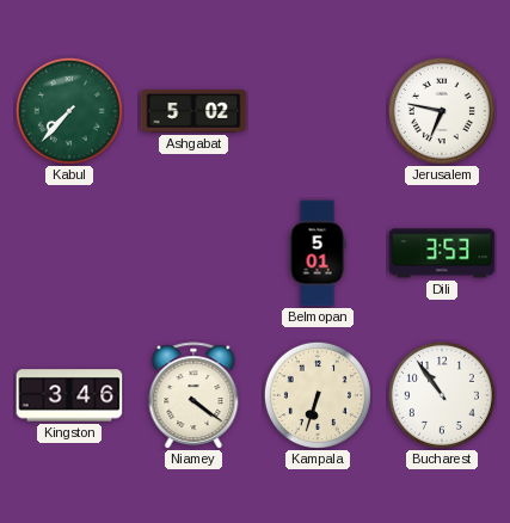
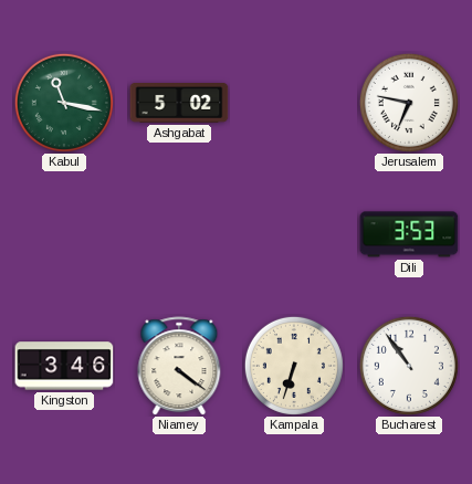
Kabul: 7:37 -> 11:17 (64, 103)
Belmopan: 5:01 -> none (318, 253)
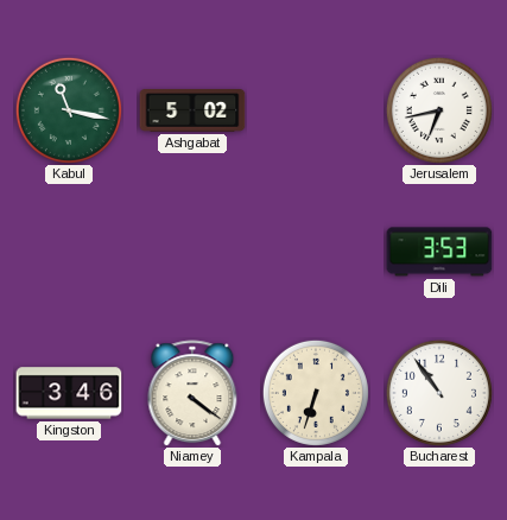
Jerusalem: 6:47 -> 6:43 (439, 110)
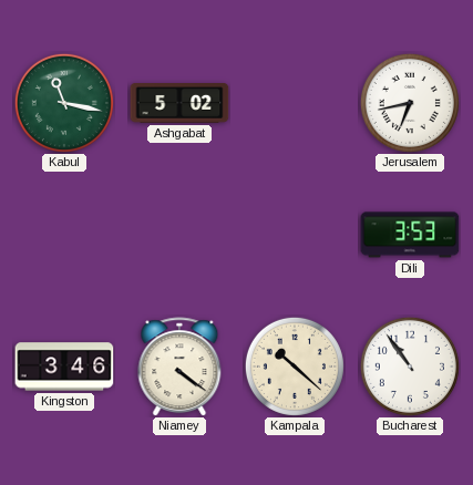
Kampala: 6:33 -> 10:22 (295, 367)
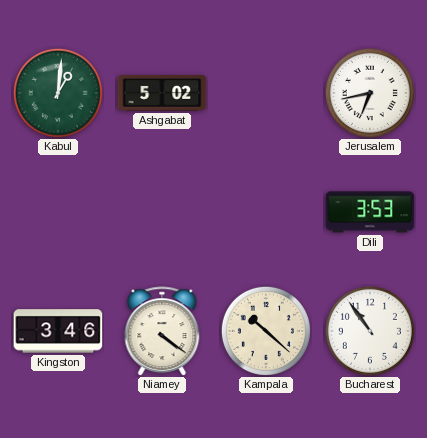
Kabul: 11:17 -> 1:01 (58, 93)
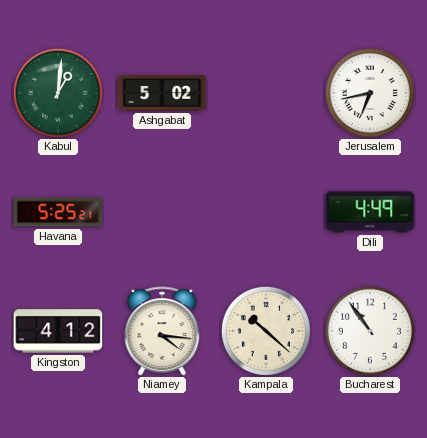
Havana: none -> 5:25 (58, 212)
Dili: 3:53 -> 4:49 (370, 212)
Kingston: 3:46 -> 4:12 (58, 331)
Niamey: 4:21 -> 4:16 (162, 331)
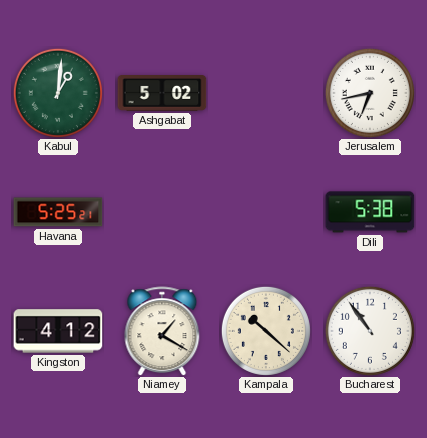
Dili: 4:49 -> 5:38 (370, 212)
Niamey: 4:16 -> 1:20 (162, 331)
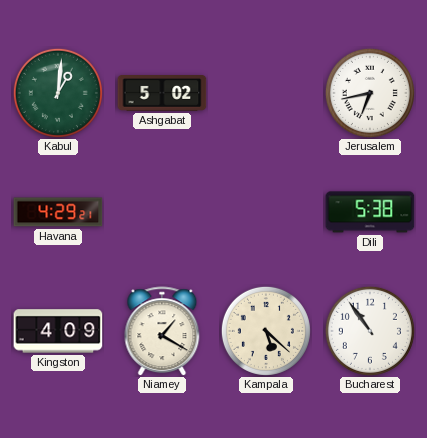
Havana: 5:25 -> 4:29 (58, 212)
Kingston: 4:12 -> 4:09 (58, 331)
Kampala: 10:22 -> 5:22 (266, 331)
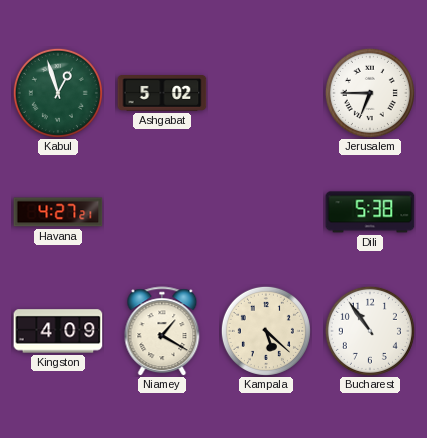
Kabul: 1:01 -> 12:57 (58, 93)
Jerusalem: 6:43 -> 6:45 (370, 93)
Havana: 4:29 -> 4:27 (58, 212)
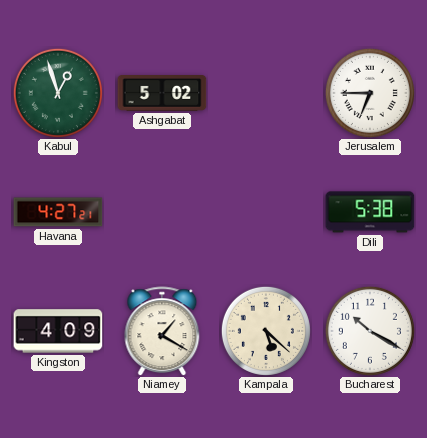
Bucharest: 10:54 -> 10:20 (370, 331)
